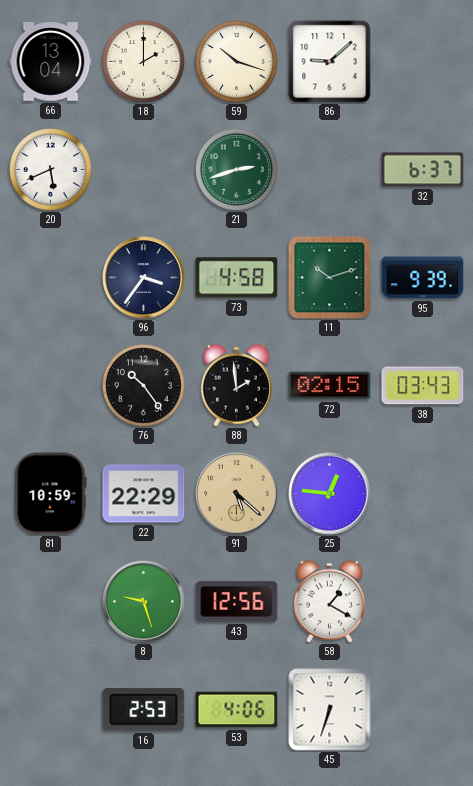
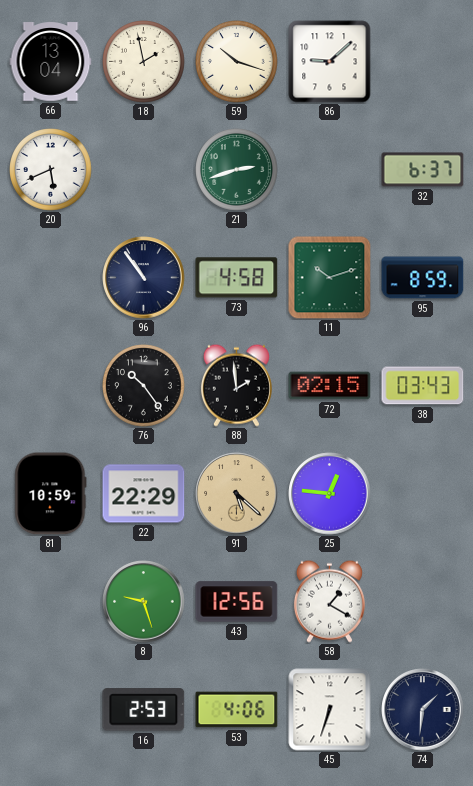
18: 2:00 -> 1:58 (144, 62)
96: 3:36 -> 10:54 (144, 278)
95: 9:39 -> 8:59 (423, 278)
74: none -> 1:31 (423, 710)
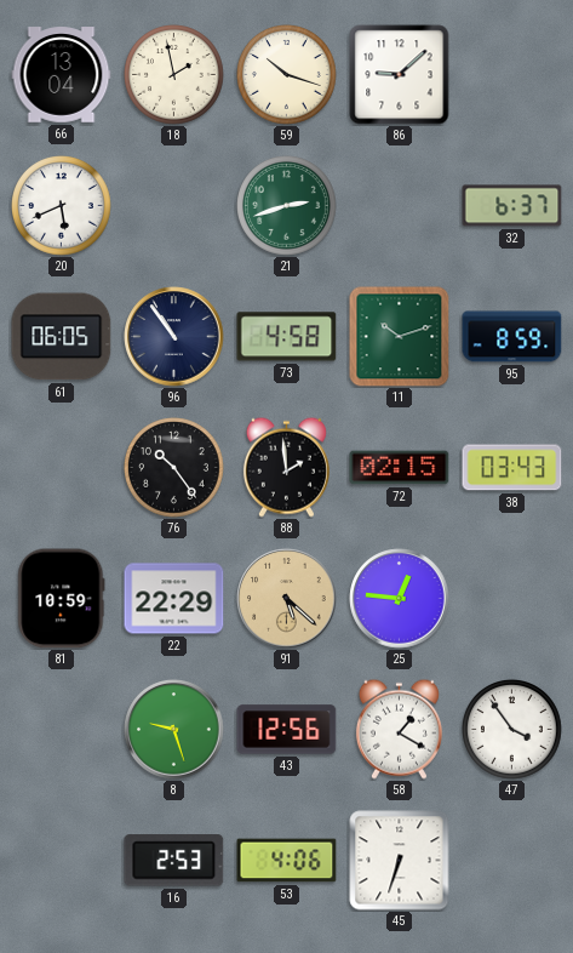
61: none -> 06:05 (62, 337)
47: none -> 3:54 (512, 730)
74: 1:31 -> none (423, 710)
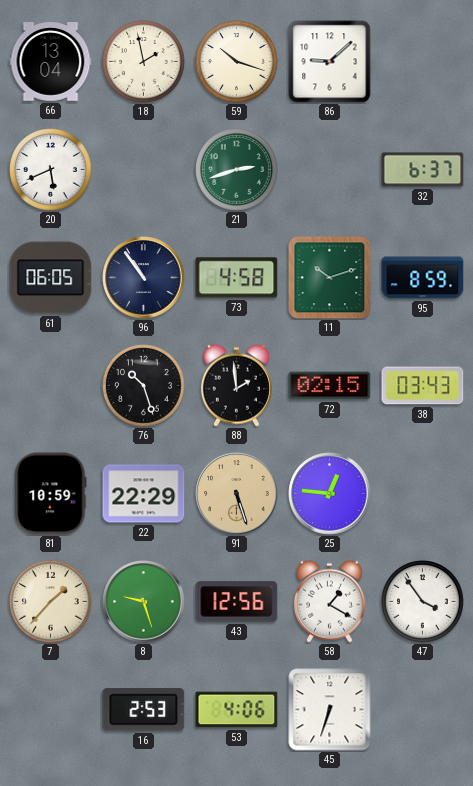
76: 10:24 -> 10:27 (144, 386)
91: 5:22 -> 5:27 (237, 494)
7: none -> 1:37 (51, 602)
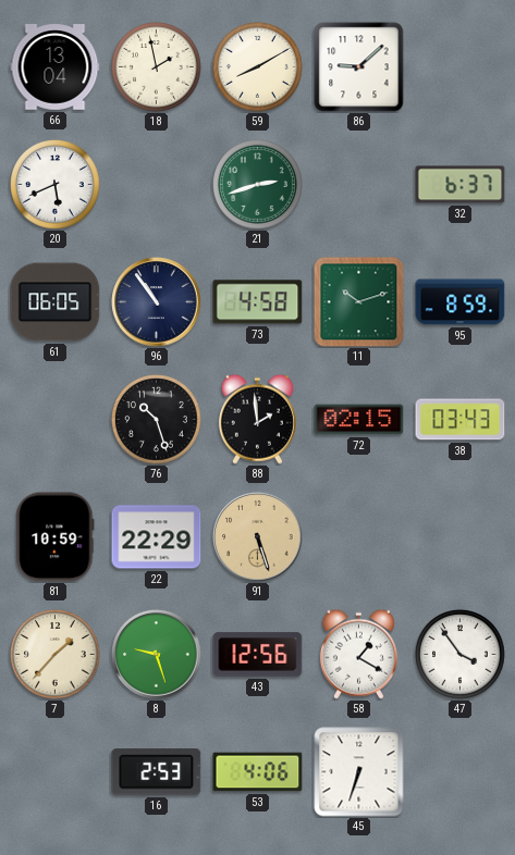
59: 10:18 -> 8:10 (258, 67)
25: 12:46 -> none (330, 494)
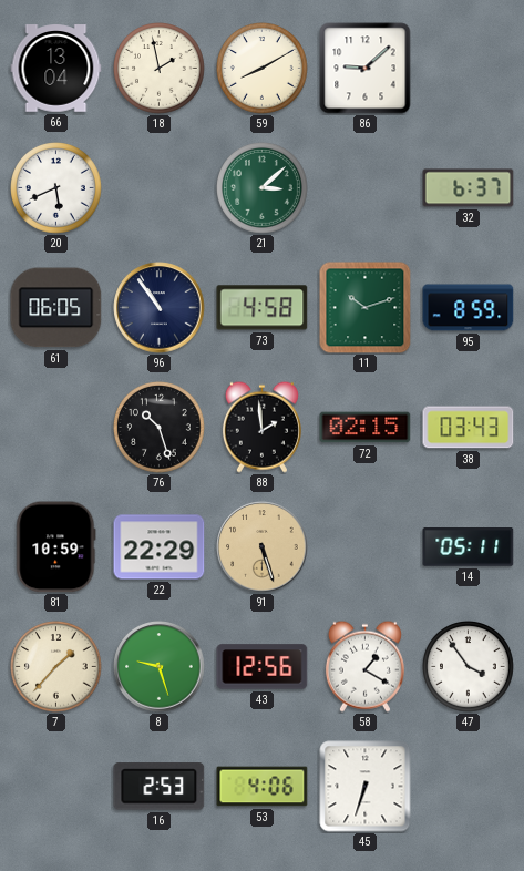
21: 2:42 -> 3:08 (263, 188)
14: none -> 05:11 (469, 547)
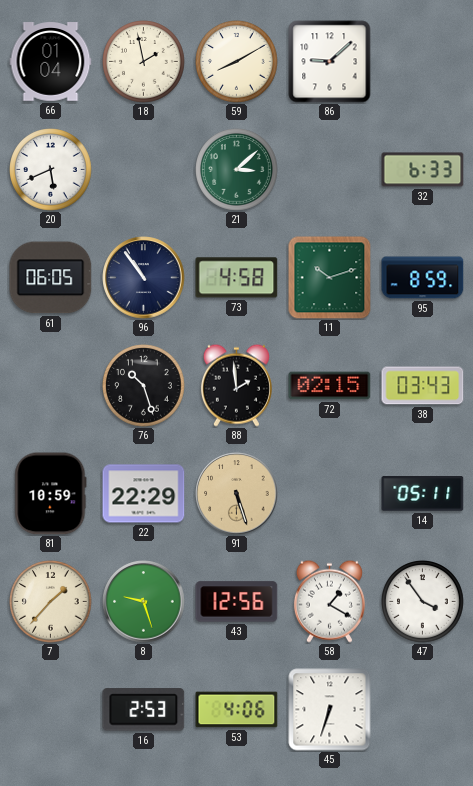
66: 13:04 -> 01:04 (51, 62)
32: 6:37 -> 6:33 (423, 170)
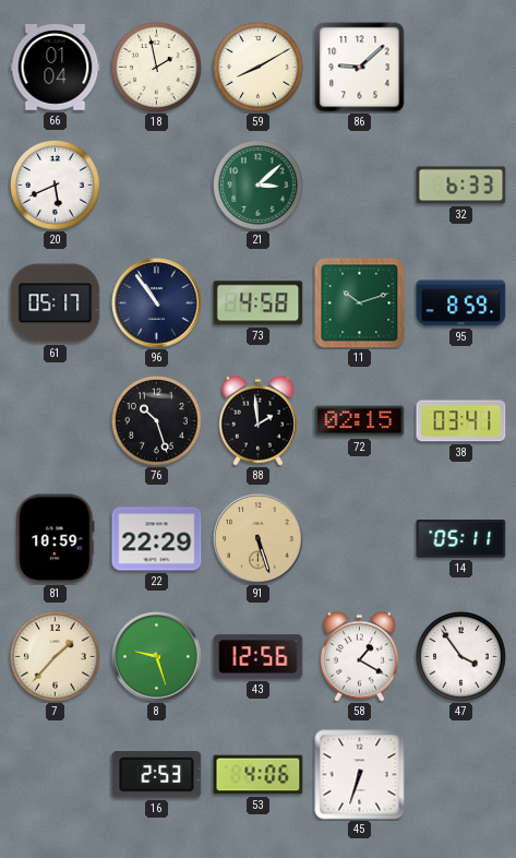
61: 06:05 -> 05:17 (56, 303)
38: 03:43 -> 03:41 (461, 421)
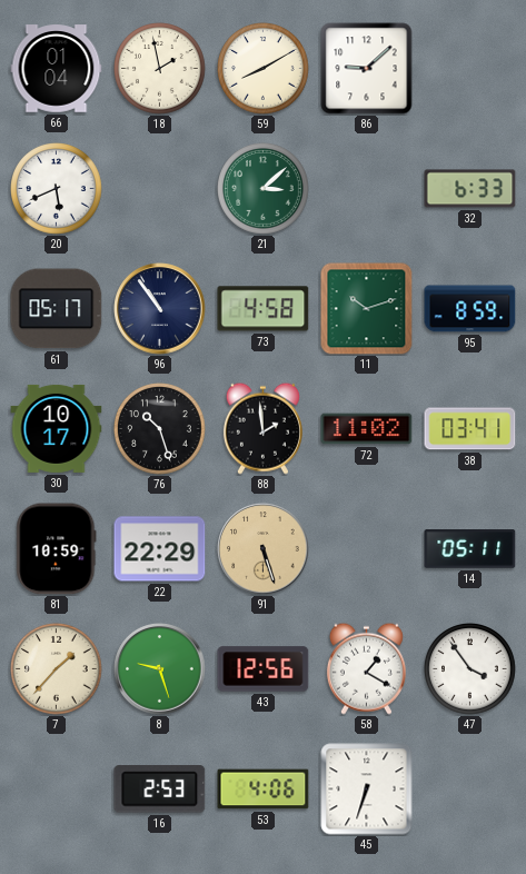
30: none -> 10:17 (57, 428)
72: 02:15 -> 11:02 (367, 429)
